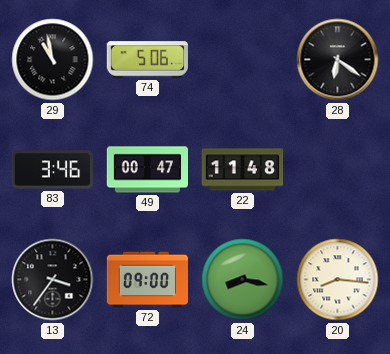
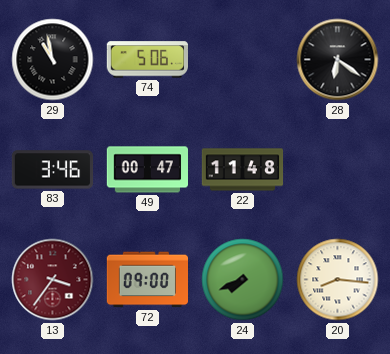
13 dial: black -> burgundy (53, 280)
24: 8:17 -> 7:41 (243, 280)
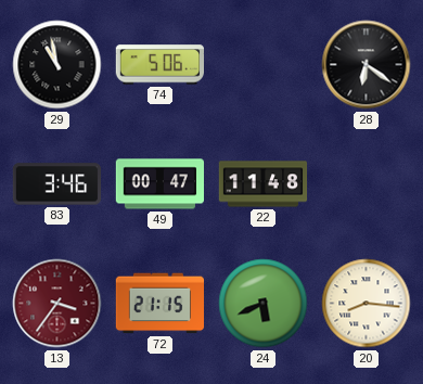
72: 09:00 -> 21:15 (159, 304)
24: 7:41 -> 5:41 (264, 304)
